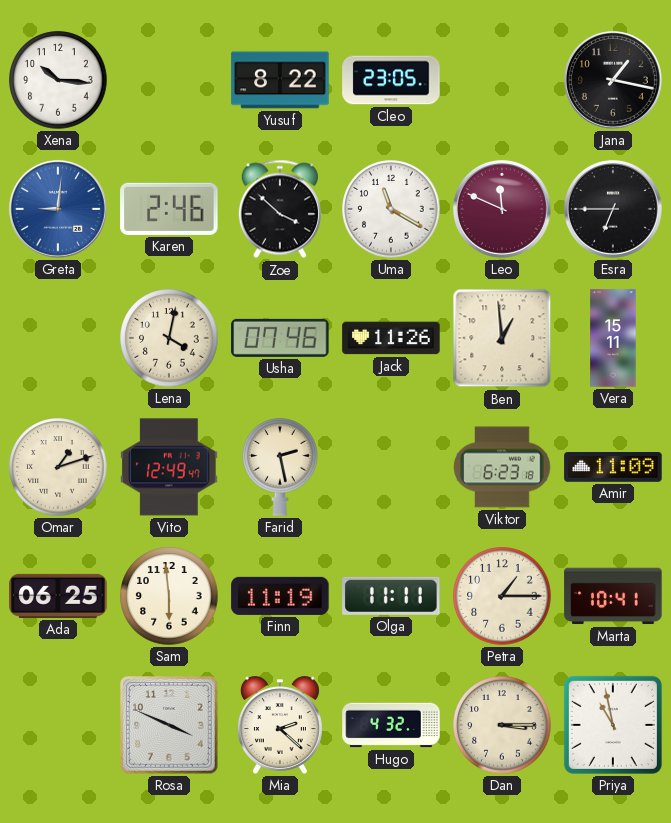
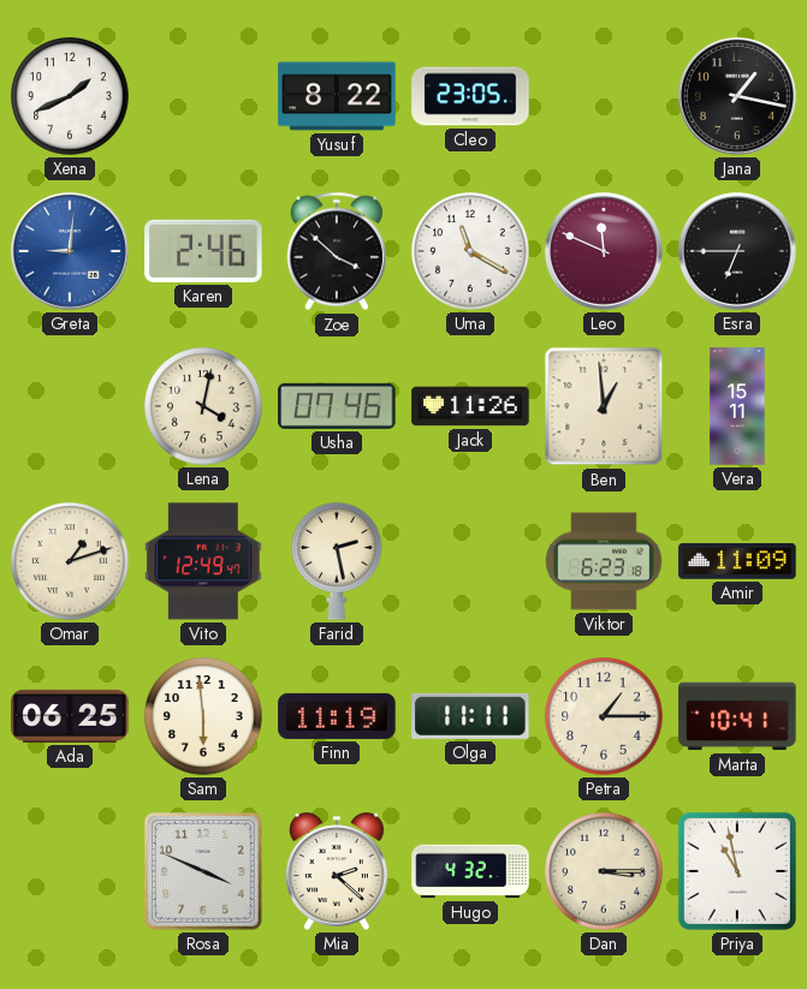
Xena: 10:16 -> 1:41 (70, 96)
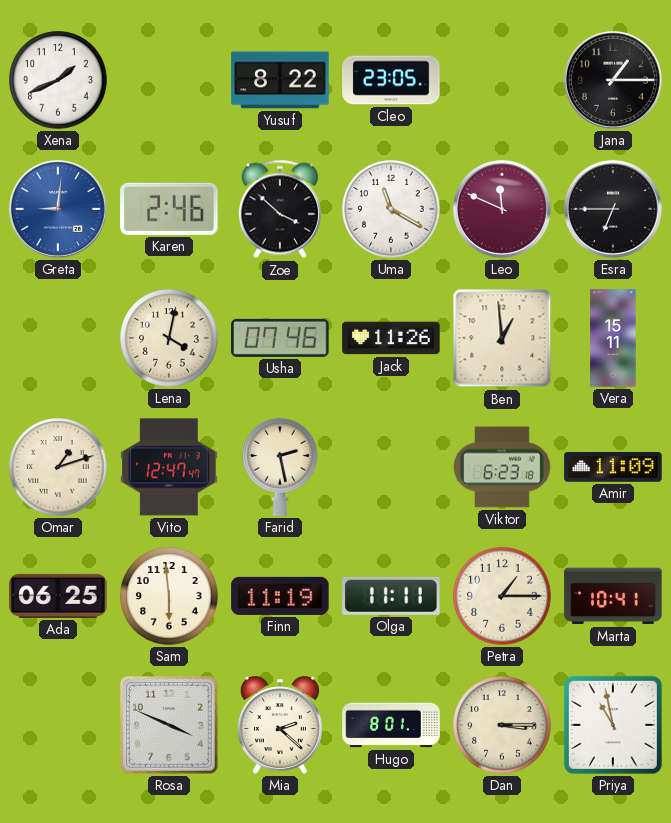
Jana: 1:17 -> 1:15 (613, 80)
Vito: 12:49 -> 12:47 (169, 467)
Hugo: 4:32 -> 8:01 (391, 725)
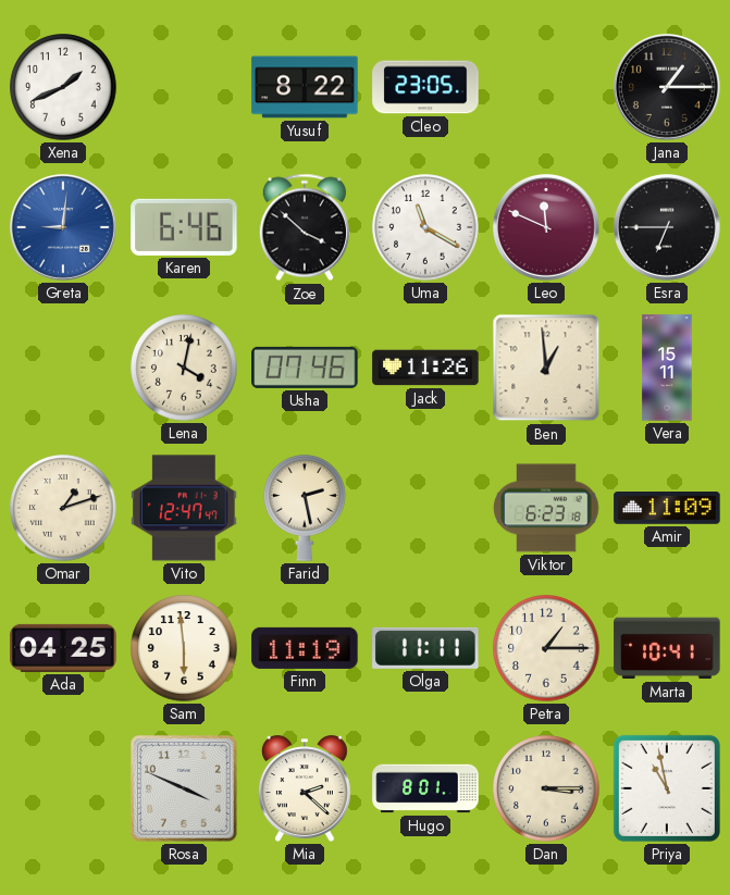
Karen: 2:46 -> 6:46 (184, 227)
Ada: 06:25 -> 04:25 (63, 648)
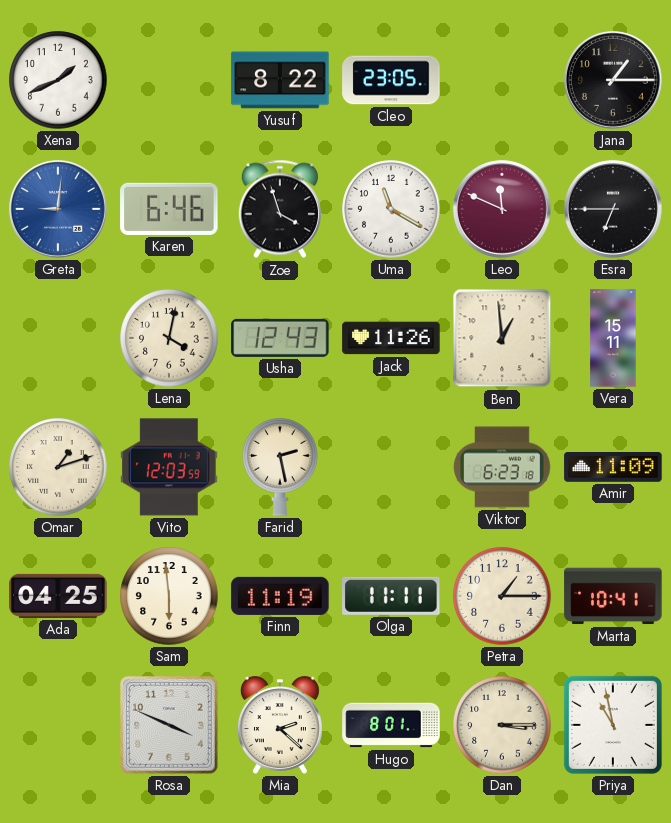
Zoe: 3:52 -> 3:57 (280, 209)
Usha: 07:46 -> 12:43 (280, 338)
Vito: 12:47 -> 12:03 (169, 467)
